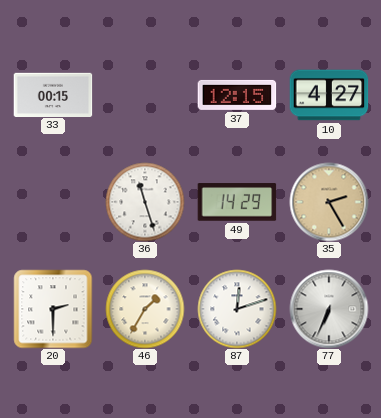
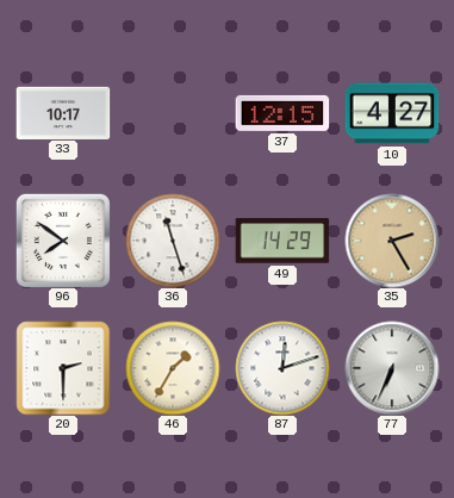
33: 00:15 -> 10:17 (63, 112)
96: none -> 7:51 (63, 241)
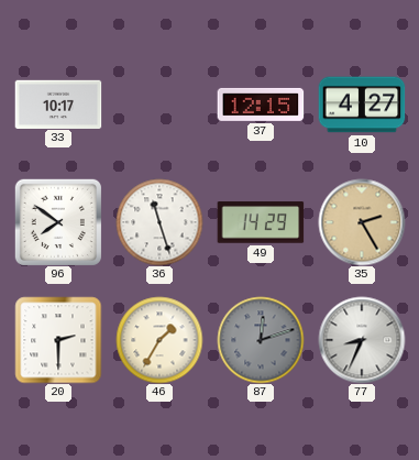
87 dial: white -> grey (261, 340)
77: 6:34 -> 8:34 (362, 340)
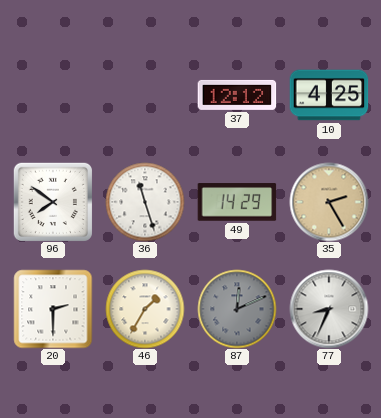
33: 10:17 -> none (58, 103)
37: 12:15 -> 12:12 (237, 95)
10: 4:27 -> 4:25 (329, 95)
87: 12:12 -> 12:11 (237, 309)
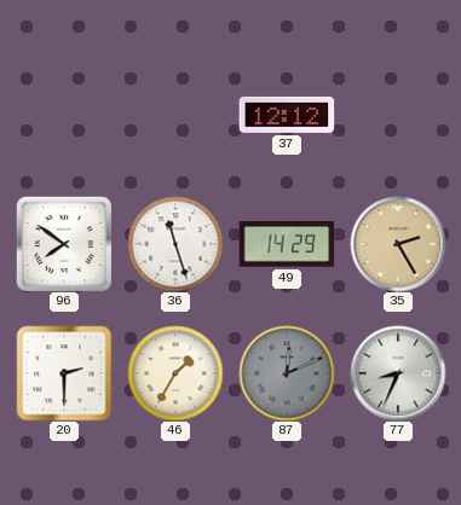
10: 4:25 -> none (329, 95)
